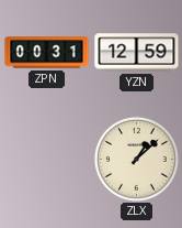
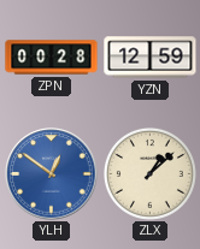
ZPN: 00:31 -> 00:28 (52, 58)
YLH: none -> 12:51 (52, 174)
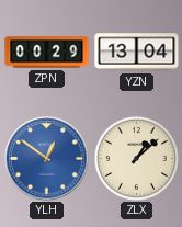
ZPN: 00:28 -> 00:29 (47, 53)
YZN: 12:59 -> 13:04 (137, 53)
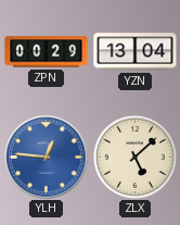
YLH: 12:51 -> 12:46 (47, 158)
ZLX: 1:08 -> 5:08 (134, 157)
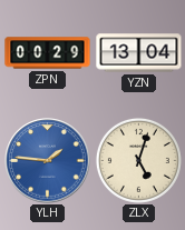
YLH: 12:46 -> 1:46 (48, 161)
ZLX: 5:08 -> 5:03 (138, 160)
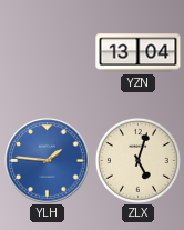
ZPN: 00:29 -> none (48, 53)
